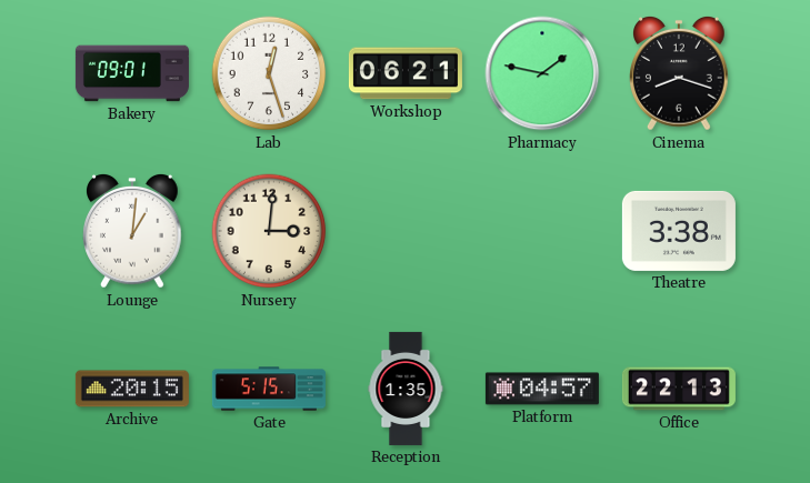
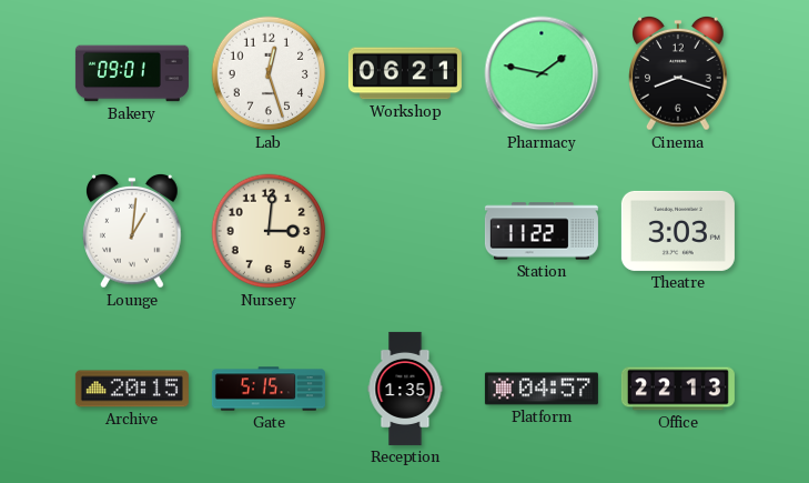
Station: none -> 11:22 (542, 231)
Theatre: 3:38 -> 3:03 (678, 231)
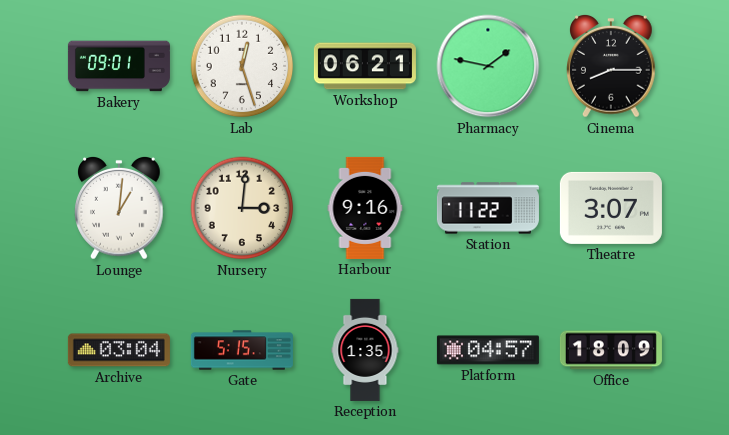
Cinema: 8:18 -> 8:15 (612, 66)
Harbour: none -> 9:16 (365, 208)
Theatre: 3:03 -> 3:07 (611, 208)
Archive: 20:15 -> 03:04 (119, 350)
Office: 22:13 -> 18:09 (611, 350)
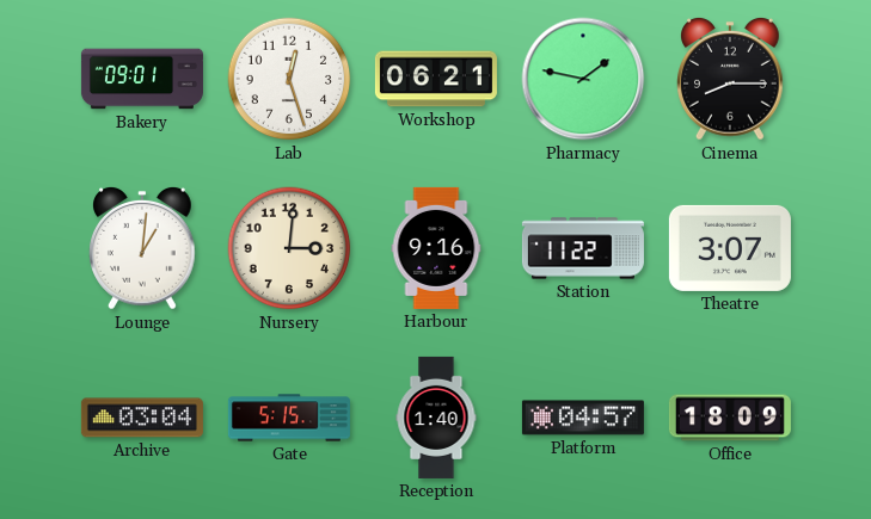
Reception: 1:35 -> 1:40 (436, 418)
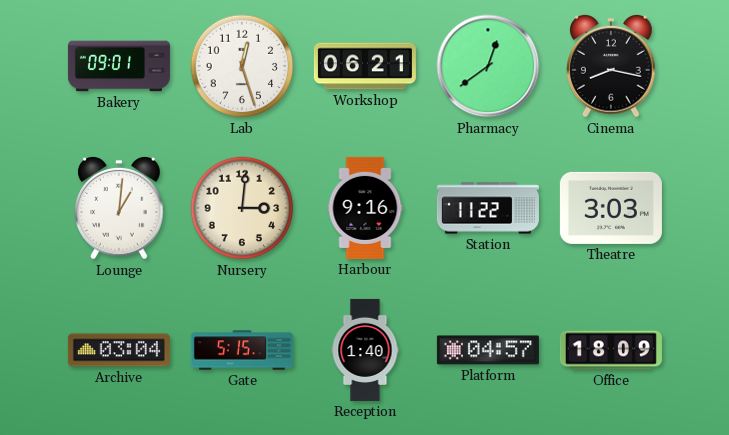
Pharmacy: 1:47 -> 12:39 (488, 66)
Cinema: 8:15 -> 8:17 (612, 66)
Theatre: 3:07 -> 3:03 (611, 208)
